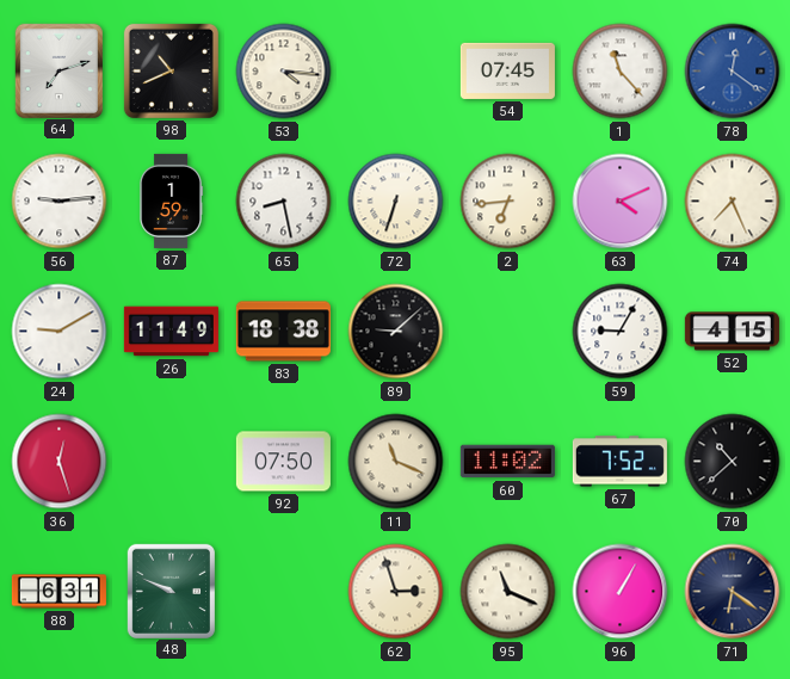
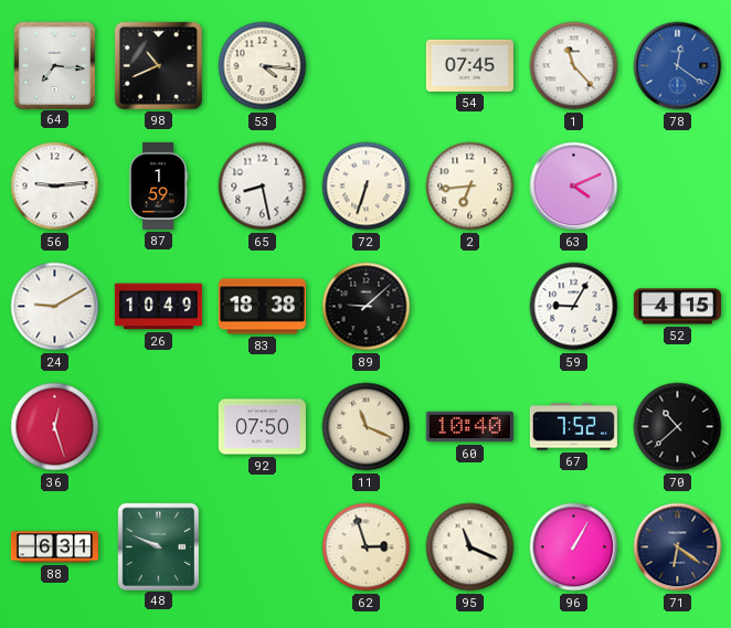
64: 7:12 -> 7:16 (54, 65)
74: 7:26 -> none (733, 202)
26: 11:49 -> 10:49 (158, 307)
60: 11:02 -> 10:40 (469, 427)
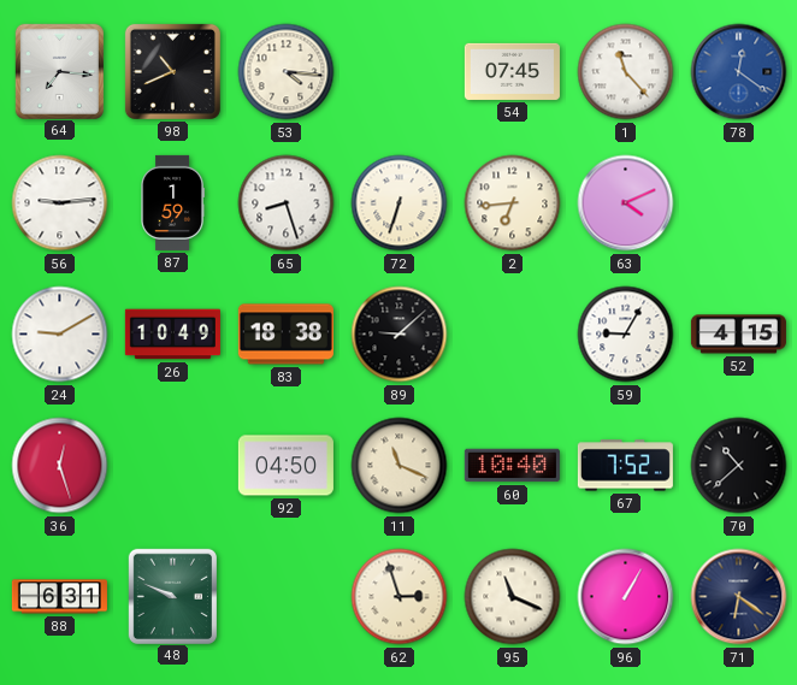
65: 8:28 -> 8:27 (287, 203)
92: 07:50 -> 04:50 (285, 466)
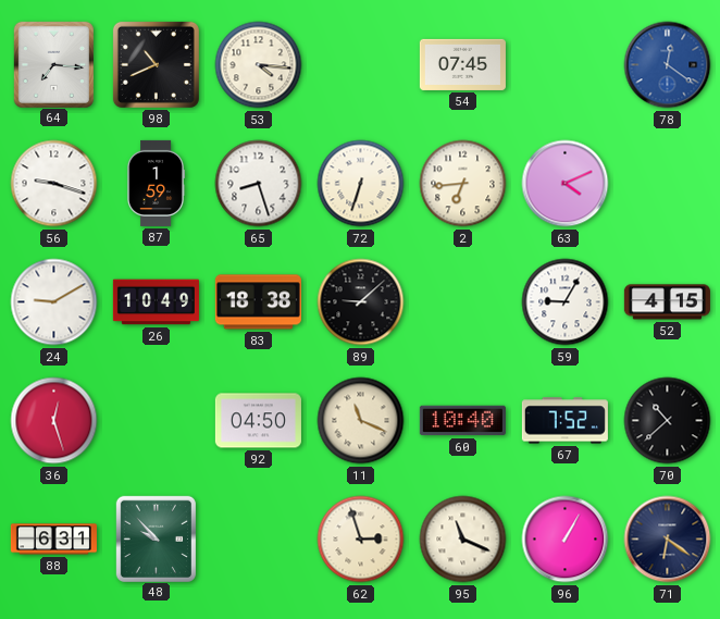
1: 11:23 -> none (626, 72)
56: 9:14 -> 9:18 (54, 184)
48: 9:49 -> 9:53 (156, 538)
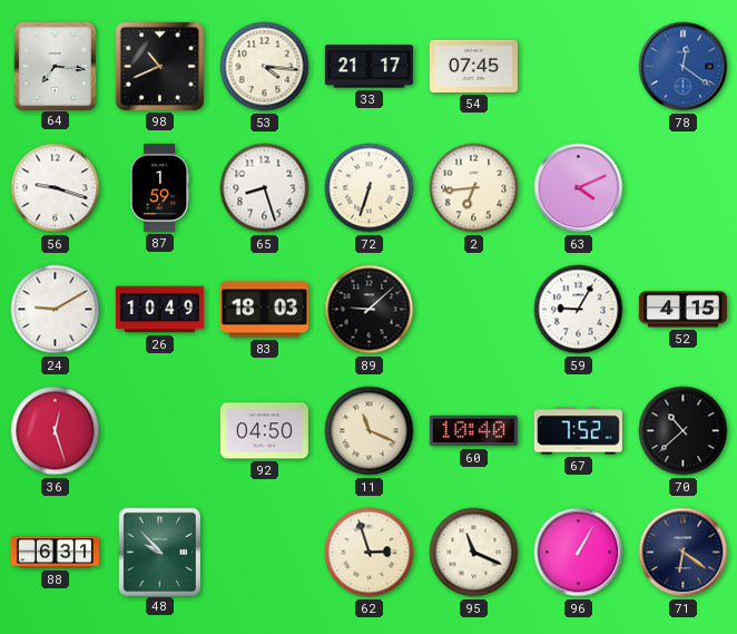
33: none -> 21:17 (368, 67)
83: 18:38 -> 18:03 (264, 310)
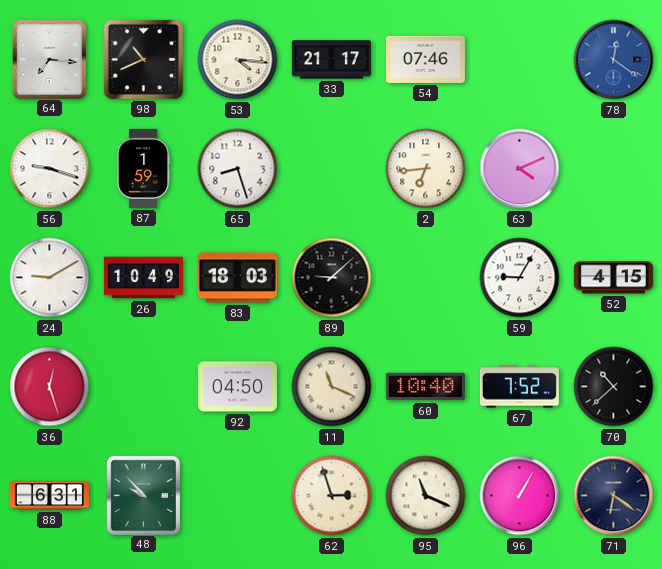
54: 07:45 -> 07:46 (425, 59)
72: 6:33 -> none (370, 188)
